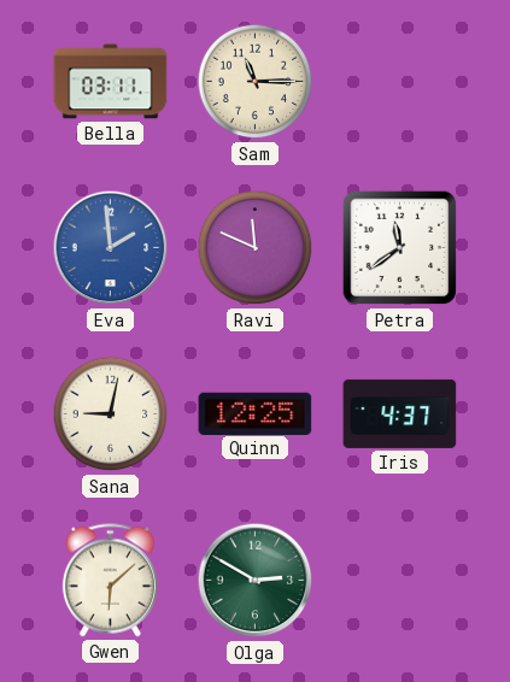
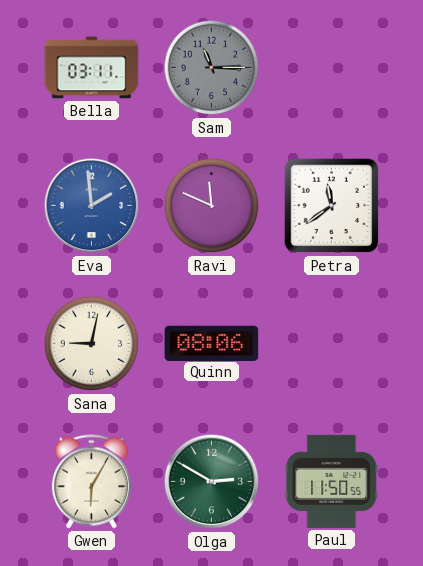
Sam dial: cream -> grey (212, 68)
Quinn: 12:25 -> 08:06 (212, 343)
Iris: 4:37 -> none (400, 413)
Gwen: 6:08 -> 6:05 (91, 482)
Paul: none -> 11:50 (332, 481)
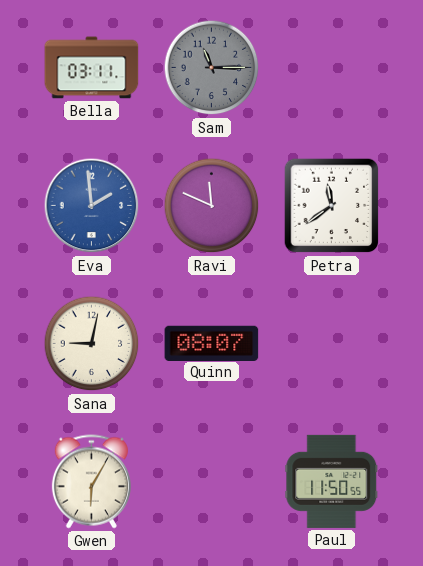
Quinn: 08:06 -> 08:07 (212, 343)
Olga: 2:50 -> none (212, 482)
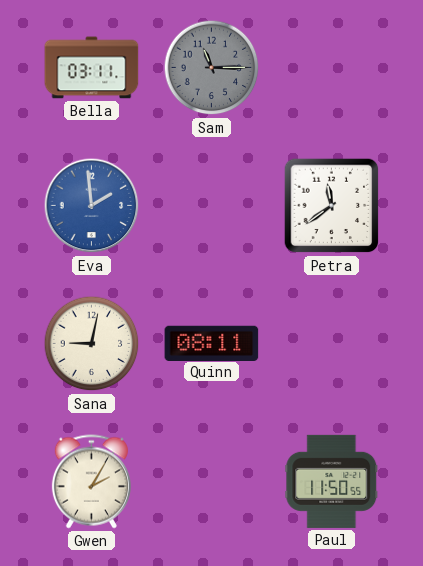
Ravi: 11:49 -> none (212, 206)
Quinn: 08:07 -> 08:11 (212, 343)
Gwen: 6:05 -> 2:05 (91, 482)
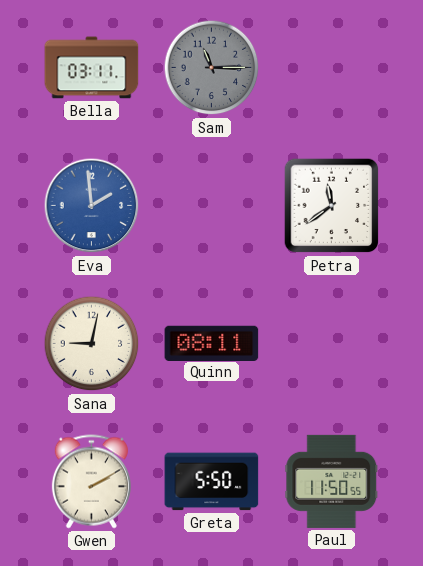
Gwen: 2:05 -> 2:10 (91, 482)
Greta: none -> 5:50 (212, 482)
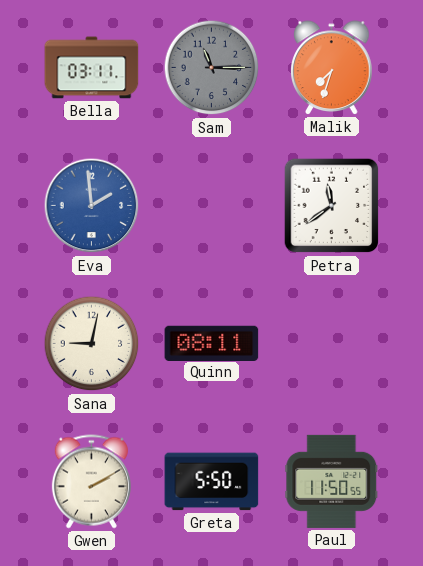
Malik: none -> 7:33 (332, 68)
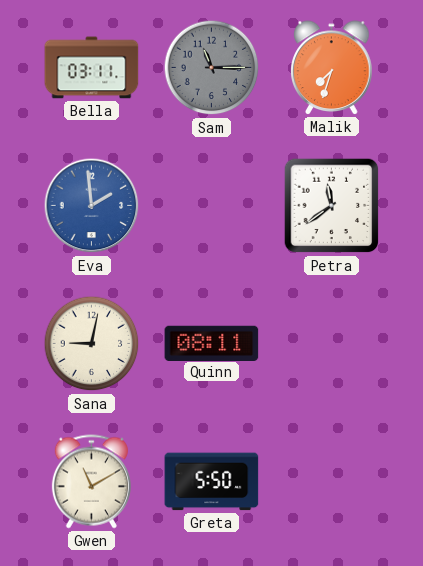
Gwen: 2:10 -> 11:10 (91, 482)
Paul: 11:50 -> none (332, 481)
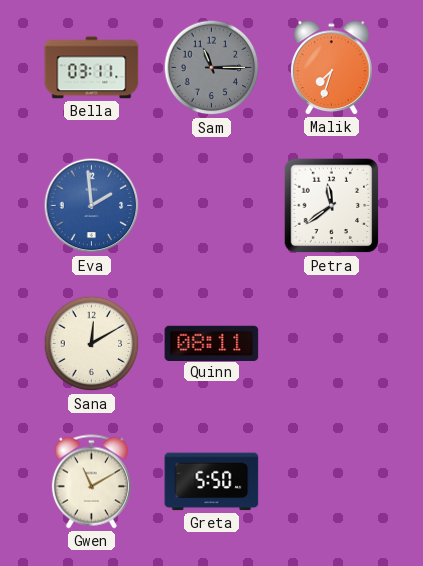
Sana: 9:02 -> 12:10 (92, 344)
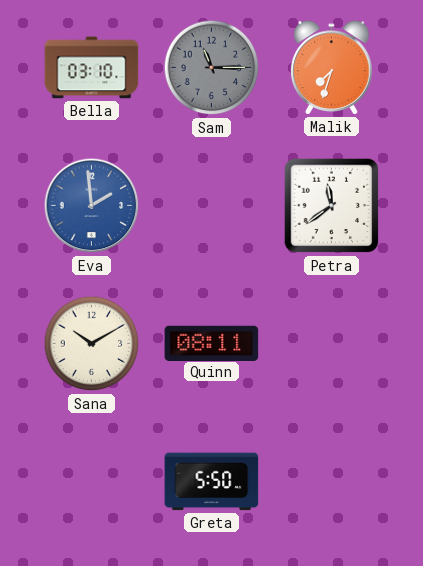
Bella: 03:11 -> 03:10 (92, 68)
Sana: 12:10 -> 10:10 (92, 344)
Gwen: 11:10 -> none (91, 482)
